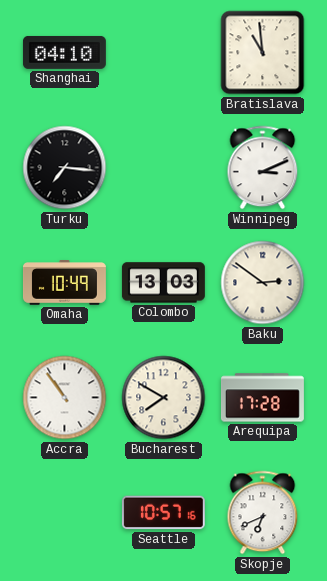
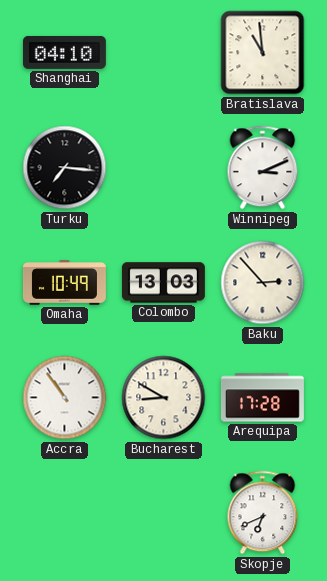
Baku: 2:51 -> 2:53 (263, 283)
Bucharest: 7:50 -> 8:50 (164, 398)
Seattle: 10:57 -> none (163, 513)
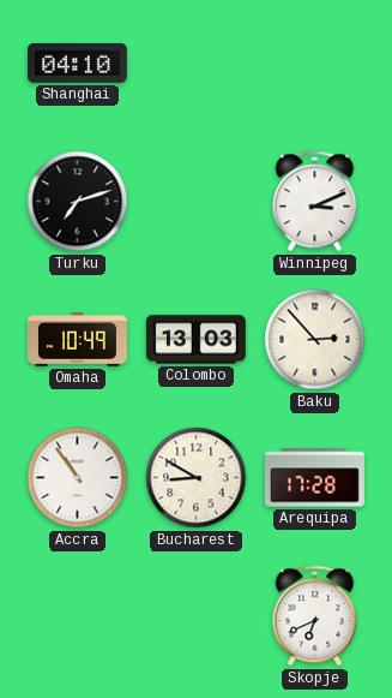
Bratislava: 10:59 -> none (263, 53)
Turku: 7:16 -> 7:12 (78, 202)
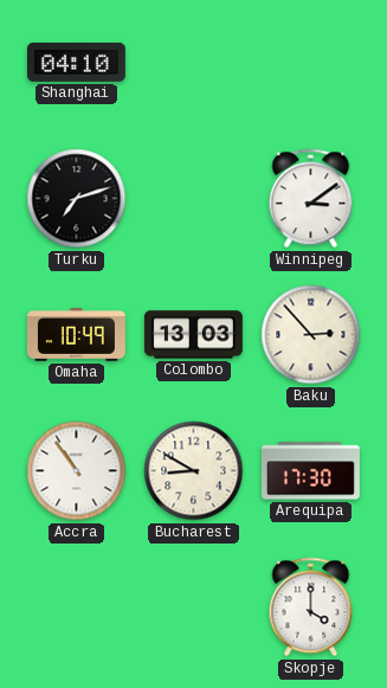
Winnipeg: 3:11 -> 3:09 (311, 199)
Arequipa: 17:28 -> 17:30 (310, 471)
Skopje: 6:41 -> 4:00 (311, 607)
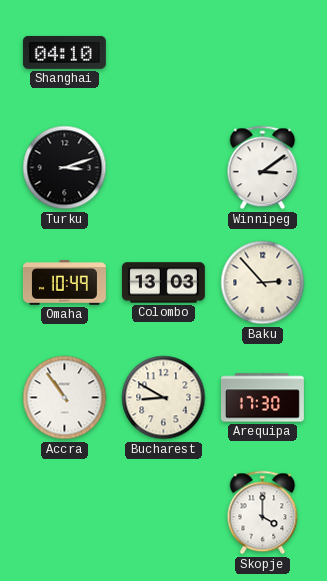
Turku: 7:12 -> 3:12 (65, 168)
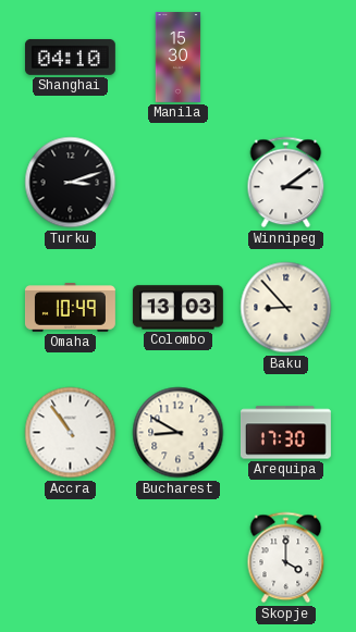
Manila: none -> 15:30 (179, 57)
Baku: 2:53 -> 8:53 (286, 308)
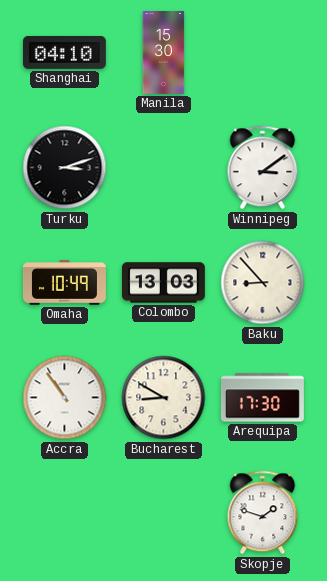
Skopje: 4:00 -> 1:48 (263, 513)
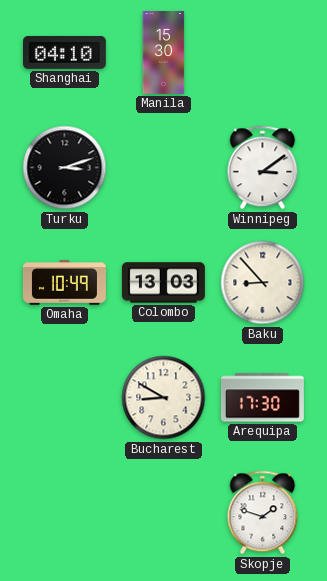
Accra: 10:54 -> none (65, 398)
